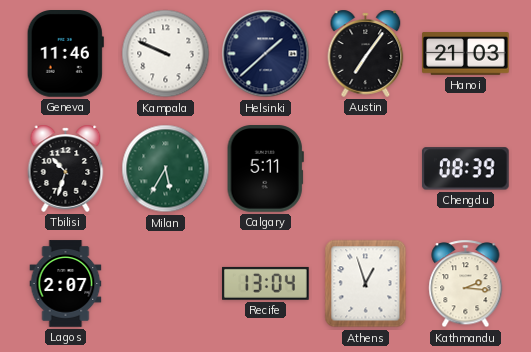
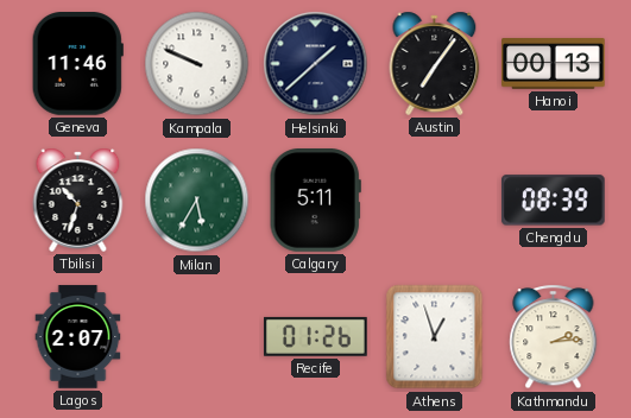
Hanoi: 21:03 -> 00:13 (554, 64)
Recife: 13:04 -> 01:26 (316, 336)
Kathmandu: 2:16 -> 2:14 (554, 337)
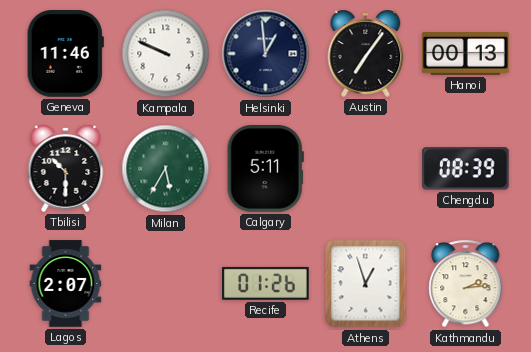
Helsinki: 1:38 -> 12:59 (266, 54)
Tbilisi: 10:33 -> 10:30 (66, 168)
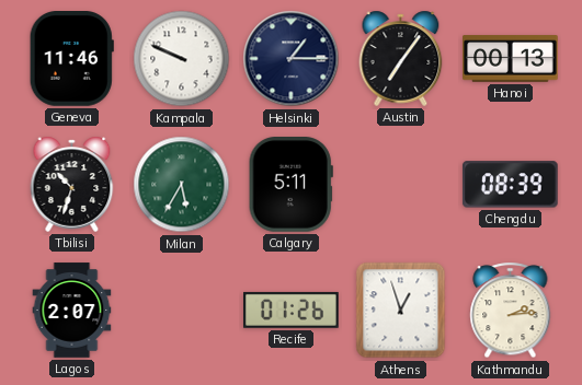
Helsinki: 12:59 -> 1:15 (292, 59)
Tbilisi: 10:30 -> 10:33 (72, 184)
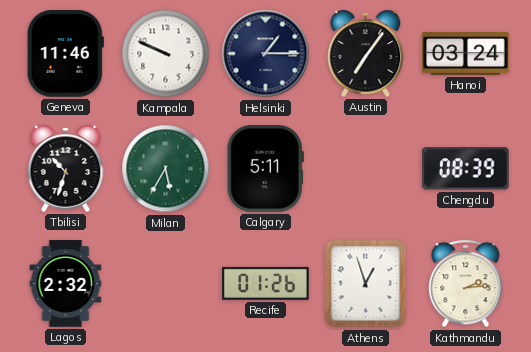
Hanoi: 00:13 -> 03:24 (466, 54)
Lagos: 2:07 -> 2:32 (66, 284)
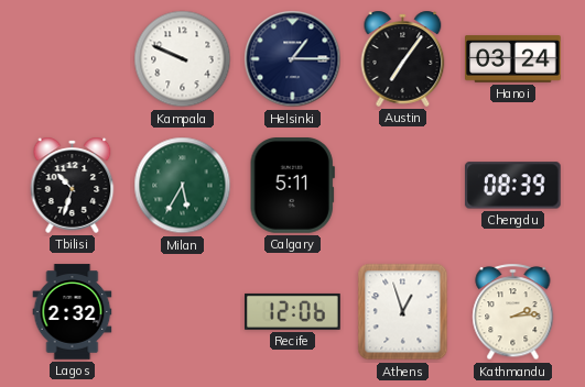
Geneva: 11:46 -> none (65, 54)
Recife: 01:26 -> 12:06 (293, 311)
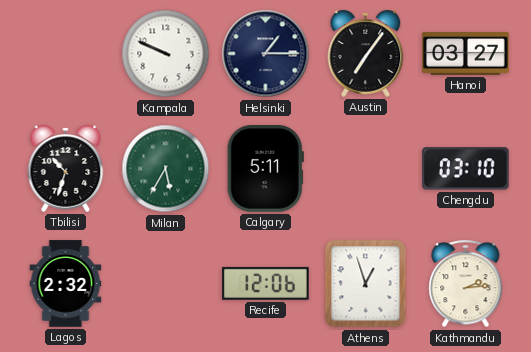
Hanoi: 03:24 -> 03:27 (466, 54)
Chengdu: 08:39 -> 03:10 (465, 169)
